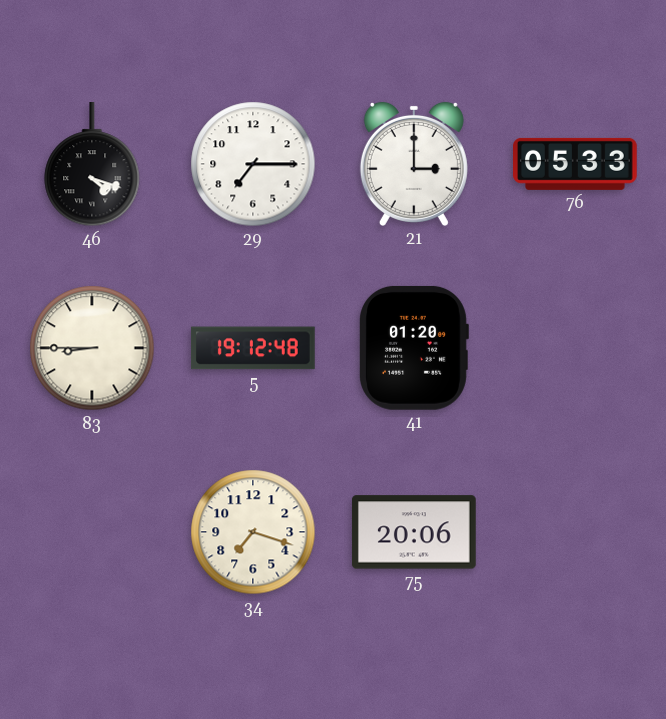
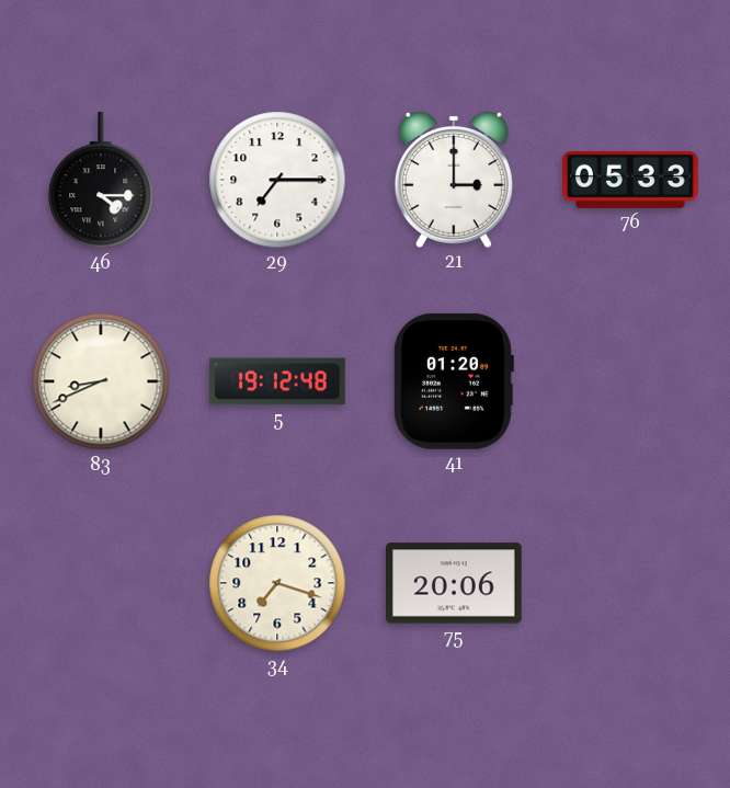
46: 4:18 -> 4:15 (101, 181)
83: 8:45 -> 8:41 (101, 381)
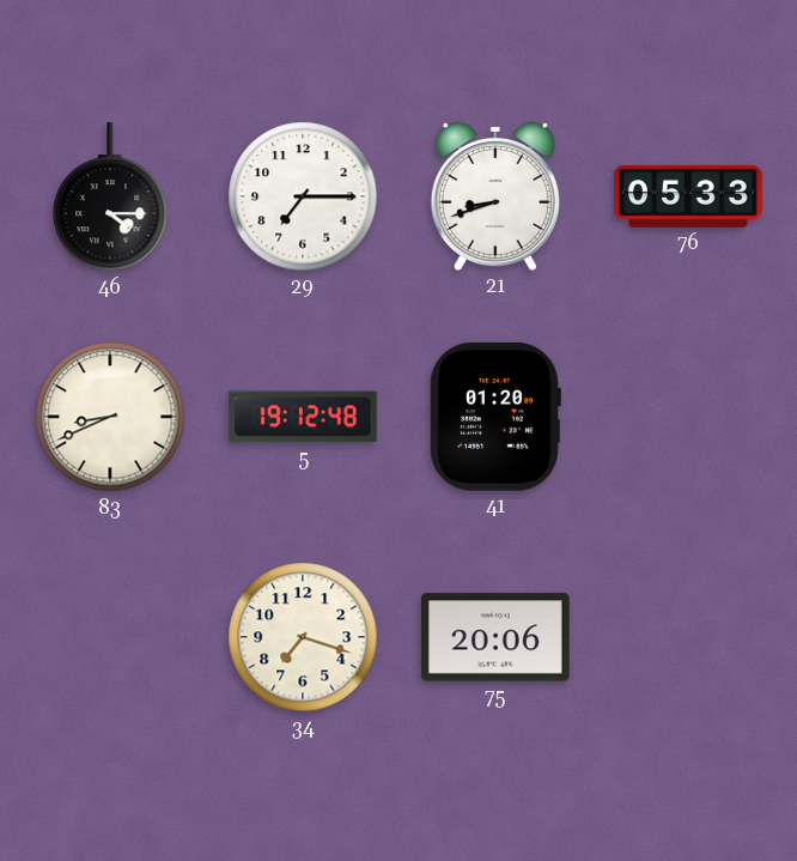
21: 3:00 -> 8:42 (495, 196)
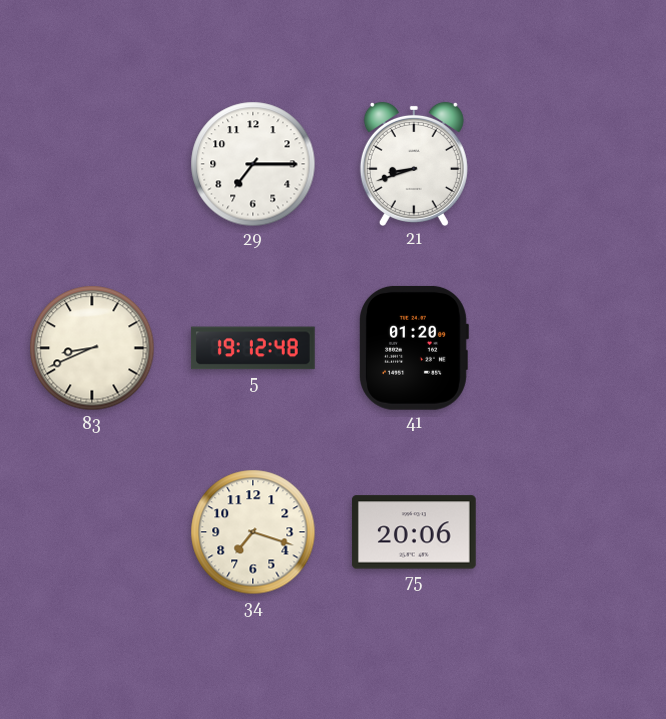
46: 4:15 -> none (110, 198)
76: 05:33 -> none (689, 196)
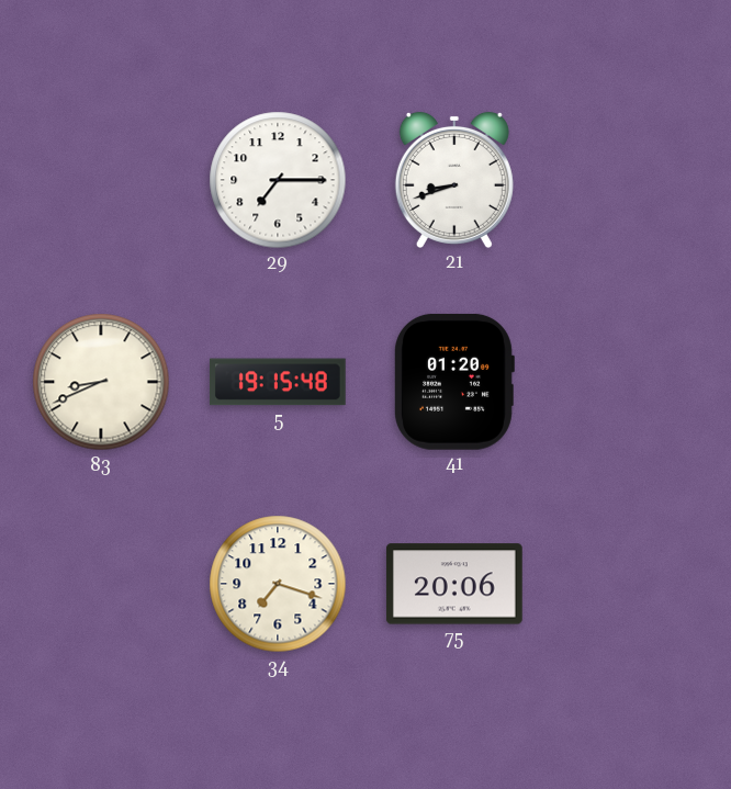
5: 19:12 -> 19:15 (278, 382)
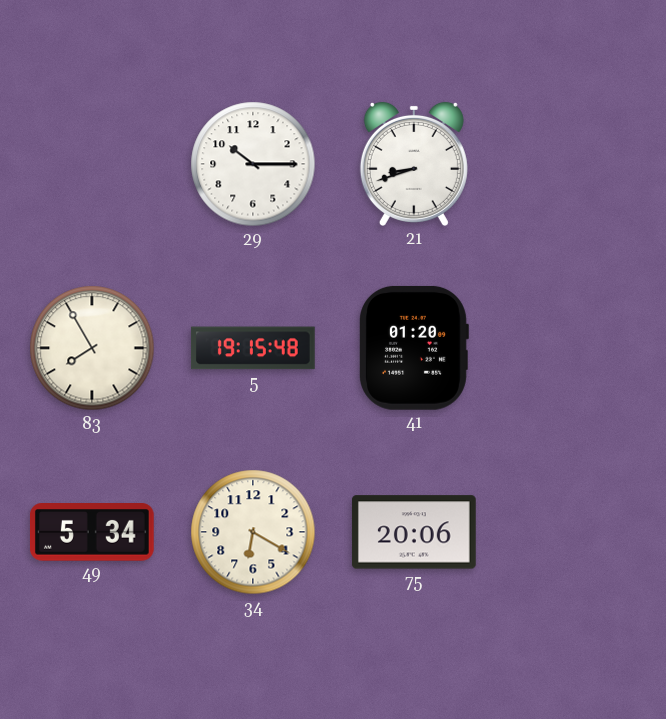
29: 7:15 -> 10:15 (253, 164)
83: 8:41 -> 7:55 (92, 348)
49: none -> 5:34 (92, 532)
34: 7:18 -> 6:20 (253, 532)
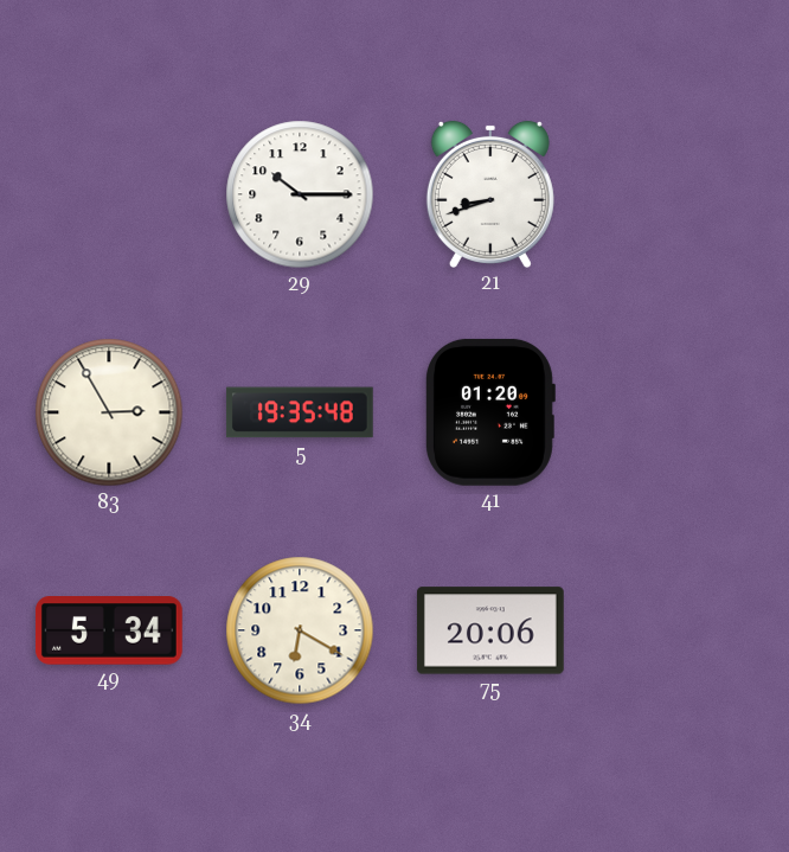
83: 7:55 -> 2:55 (109, 412)
5: 19:15 -> 19:35 (300, 412)
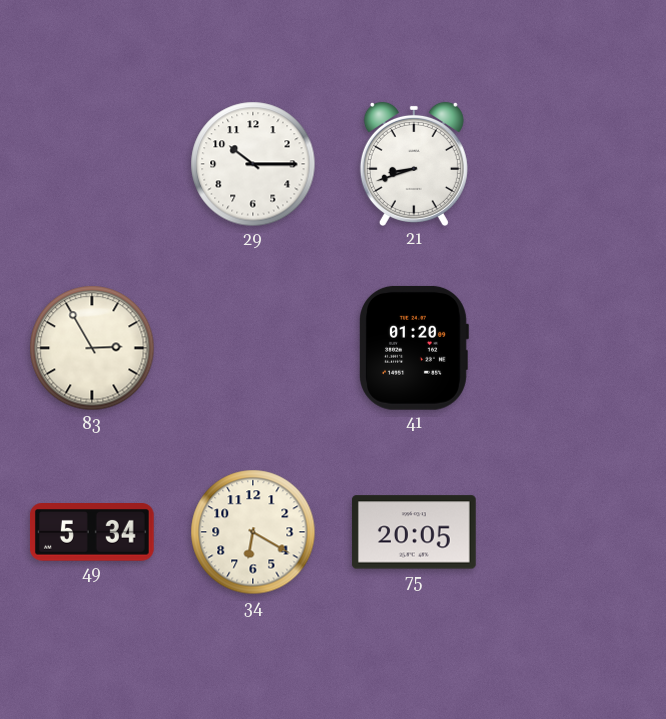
5: 19:35 -> none (300, 412)
75: 20:06 -> 20:05 (414, 532)
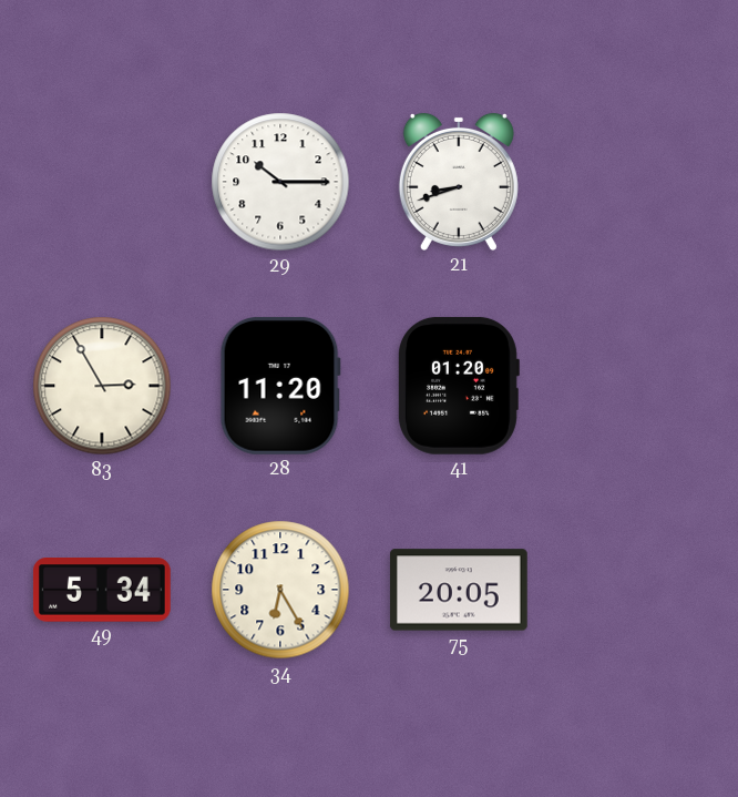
28: none -> 11:20 (280, 386)
34: 6:20 -> 6:25 (280, 590)
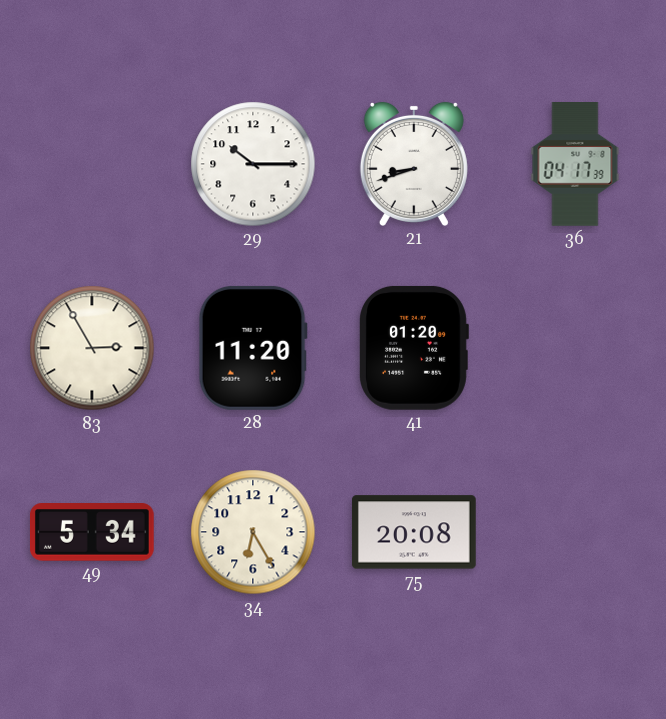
36: none -> 04:17 (575, 165)
75: 20:05 -> 20:08 (414, 532)
